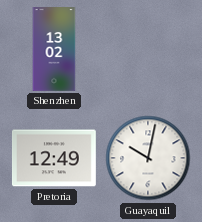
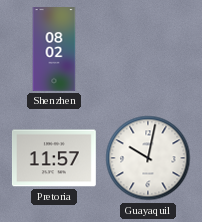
Shenzhen: 13:02 -> 08:02 (54, 50)
Pretoria: 12:49 -> 11:57 (54, 158)
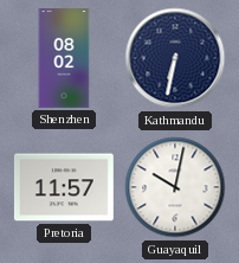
Kathmandu: none -> 6:32 (175, 58)
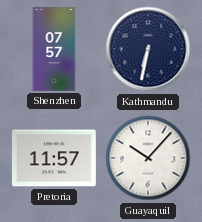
Shenzhen: 08:02 -> 07:57 (54, 50)
Guayaquil: 10:02 -> 10:07 (148, 158)
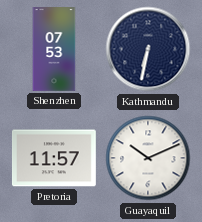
Shenzhen: 07:57 -> 07:53 (54, 50)
Guayaquil: 10:07 -> 10:11 (148, 158)
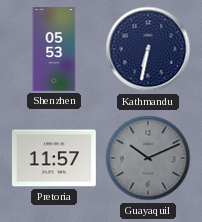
Shenzhen: 07:53 -> 05:53 (54, 50)
Guayaquil dial: white -> grey (148, 158)
